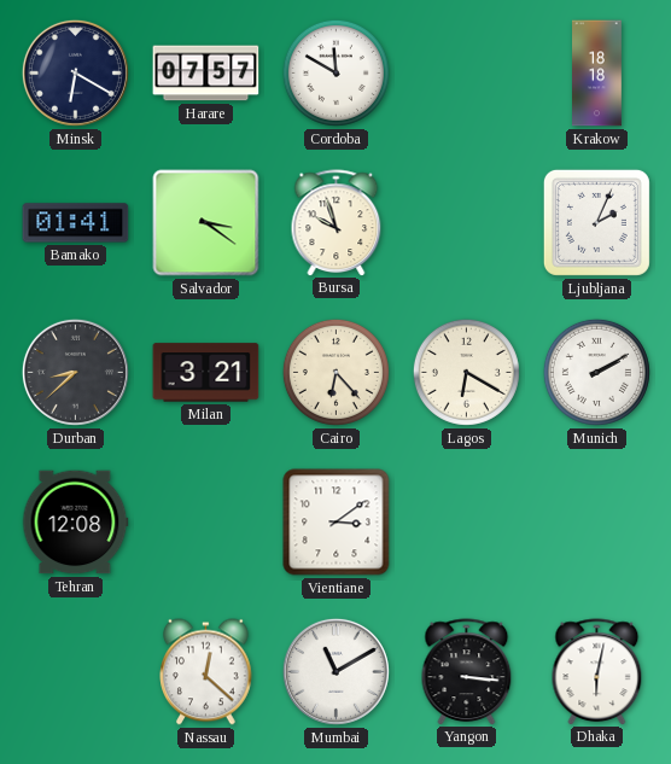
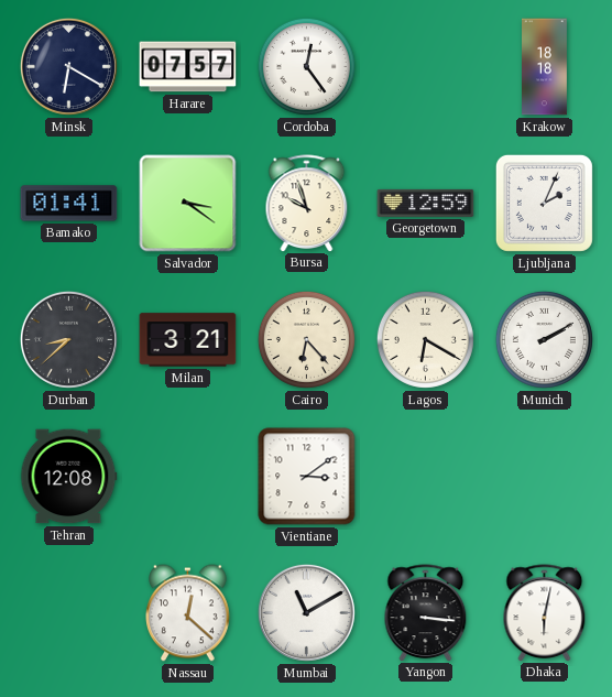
Cordoba: 11:50 -> 12:24 (306, 66)
Georgetown: none -> 12:59 (426, 203)
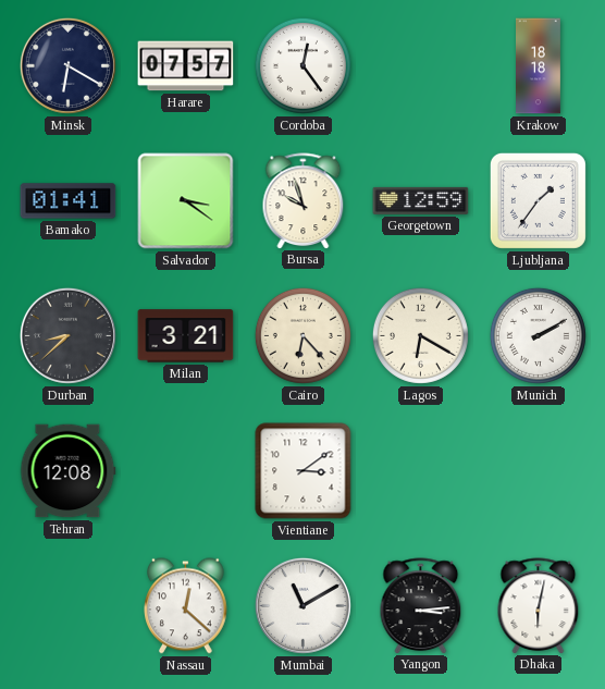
Ljubljana: 2:04 -> 1:36 (538, 200)
Yangon: 3:16 -> 3:14 (421, 605)
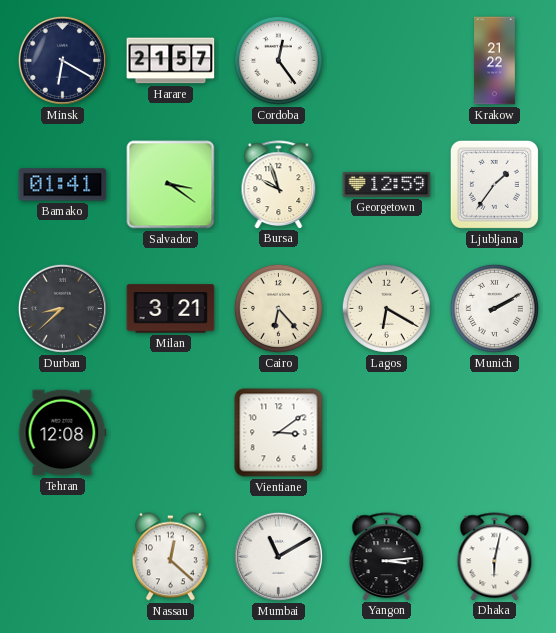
Harare: 07:57 -> 21:57 (171, 61)
Krakow: 18:18 -> 21:22 (495, 61)
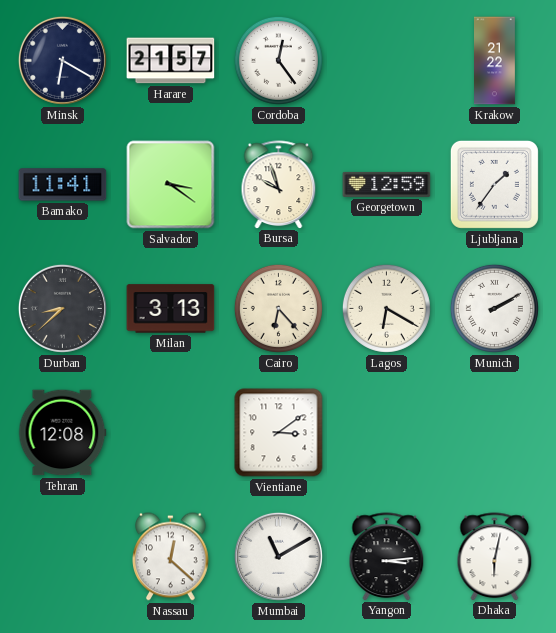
Bamako: 01:41 -> 11:41 (63, 185)
Milan: 3:21 -> 3:13 (171, 309)
